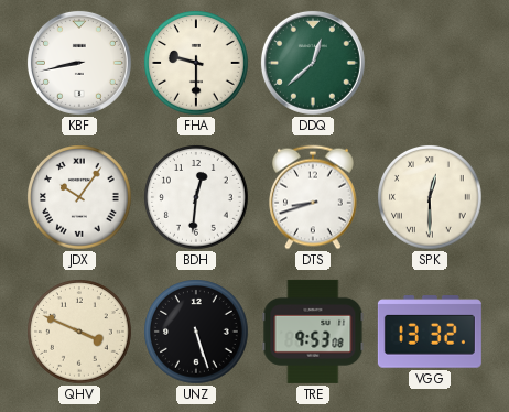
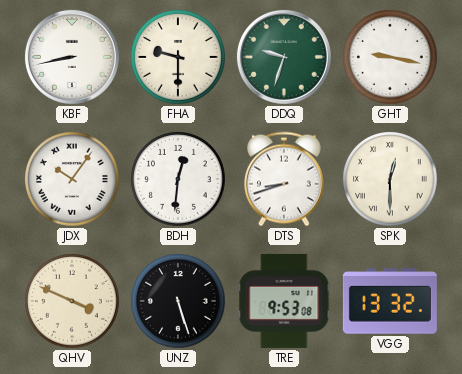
DDQ: 12:38 -> 9:33 (284, 57)
GHT: none -> 9:17 (391, 58)
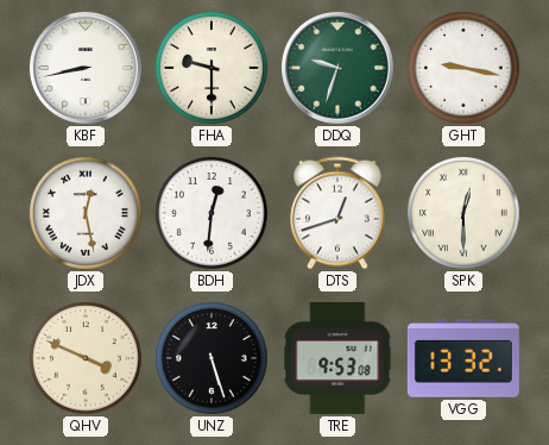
JDX: 10:06 -> 12:28 (87, 214)
DTS: 8:42 -> 12:42 (339, 213)
